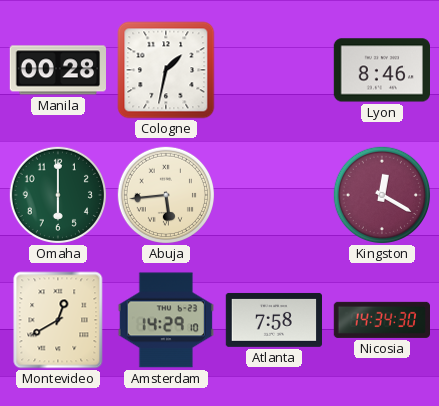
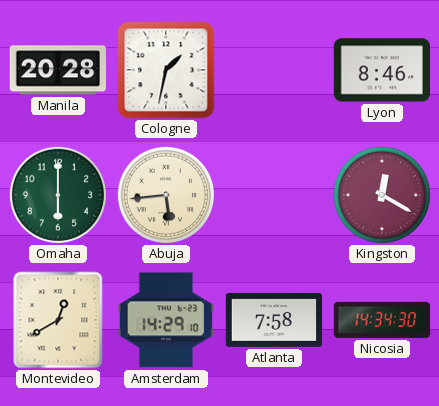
Manila: 00:28 -> 20:28 (57, 70)
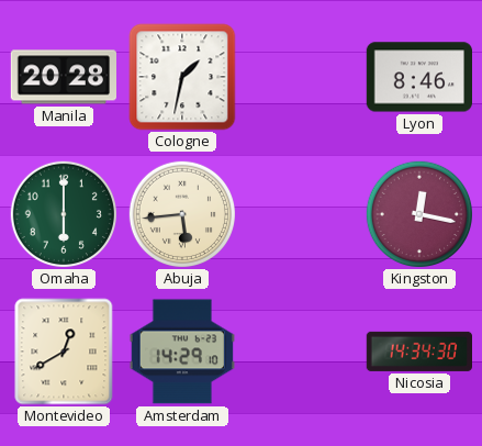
Kingston: 12:20 -> 12:17 (418, 213)
Atlanta: 7:58 -> none (273, 320)
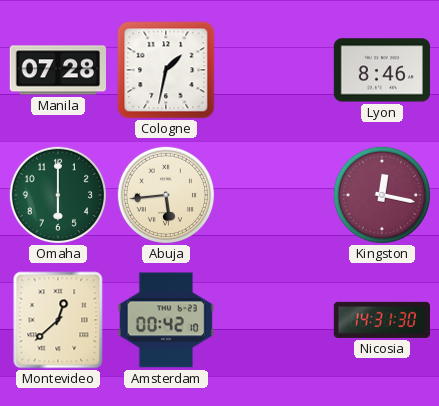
Manila: 20:28 -> 07:28 (57, 70)
Montevideo: 12:40 -> 12:38 (58, 320)
Amsterdam: 14:29 -> 00:42 (165, 320)
Nicosia: 14:34 -> 14:31 (381, 320)
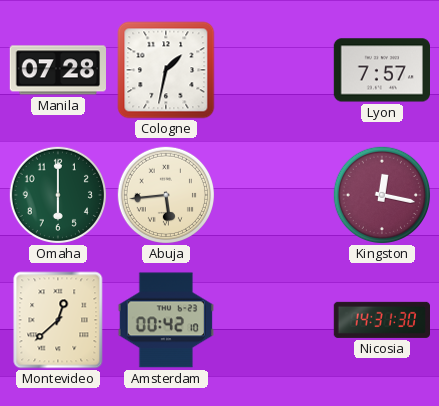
Lyon: 8:46 -> 7:57 (381, 70)
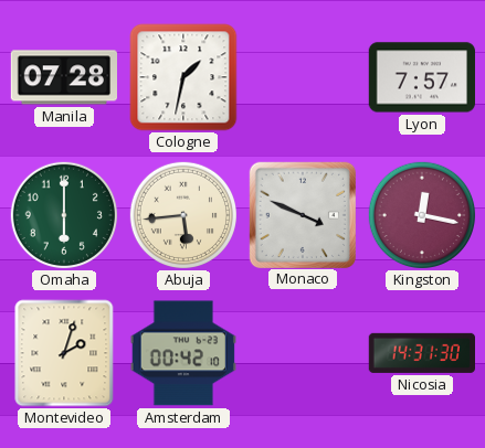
Monaco: none -> 3:49 (302, 214)
Montevideo: 12:38 -> 2:03 (64, 353)
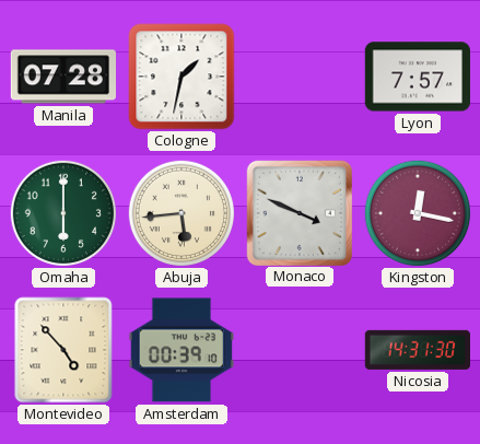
Montevideo: 2:03 -> 4:53 (63, 350)
Amsterdam: 00:42 -> 00:39 (180, 350)
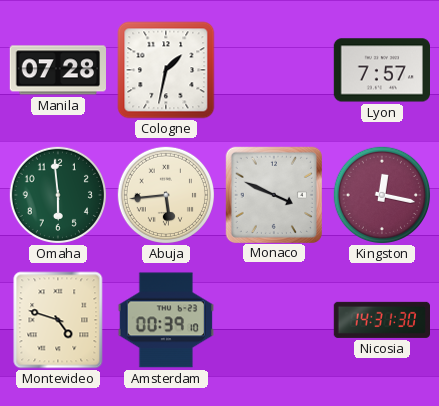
Omaha: 6:00 -> 5:59 (57, 194)
Montevideo: 4:53 -> 4:48 (58, 320)
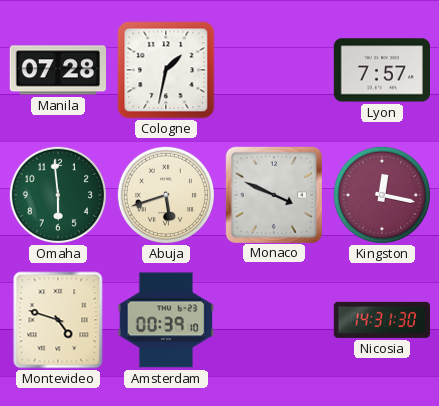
Abuja: 5:44 -> 5:42 (165, 194)
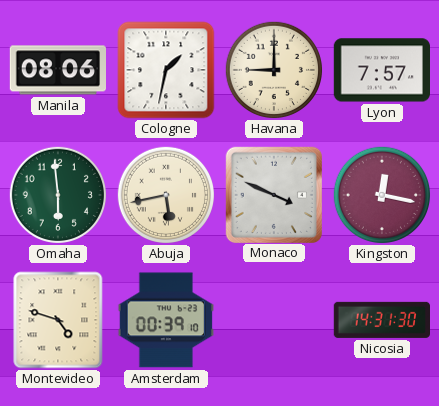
Manila: 07:28 -> 08:06 (57, 70)
Havana: none -> 9:00 (273, 69)
Abuja: 5:42 -> 5:43 (165, 194)
